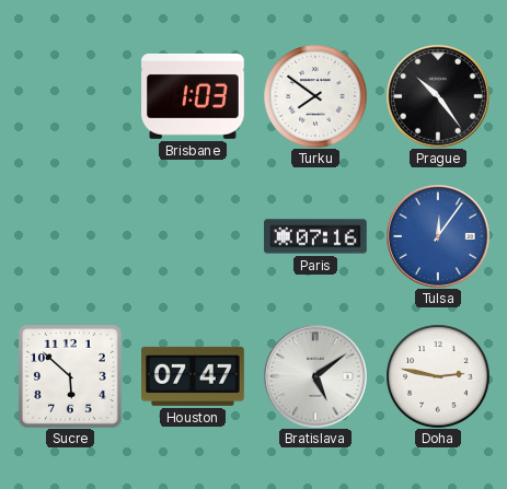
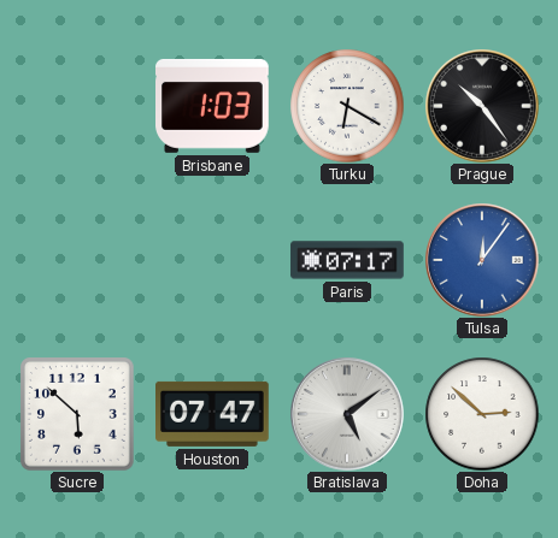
Turku: 7:51 -> 6:20 (347, 106)
Paris: 07:16 -> 07:17 (347, 260)
Doha: 2:47 -> 2:52 (482, 414)
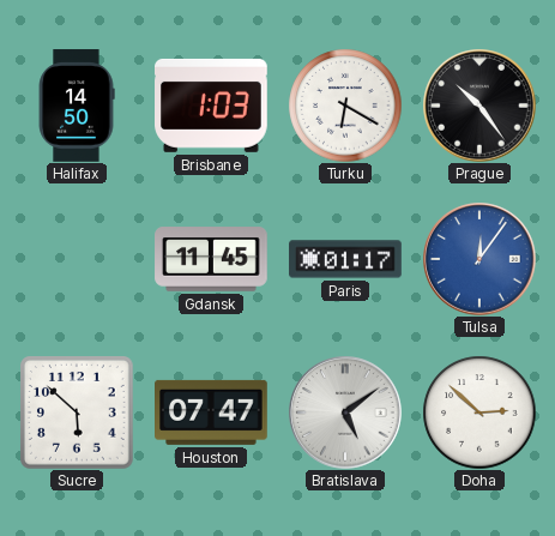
Halifax: none -> 14:50 (77, 106)
Gdansk: none -> 11:45 (211, 259)
Paris: 07:17 -> 01:17 (345, 259)
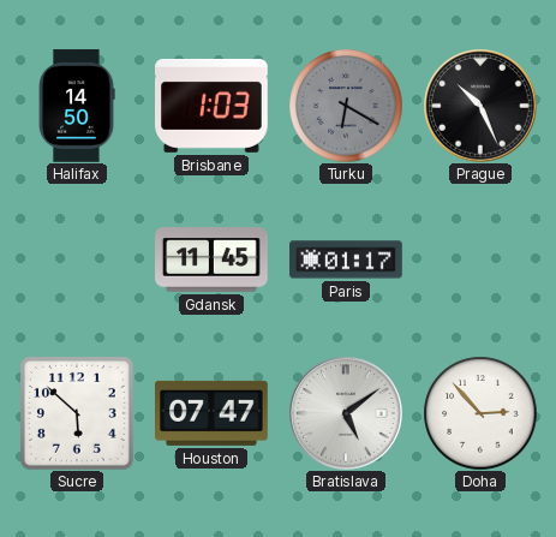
Turku dial: white -> grey (346, 106)
Prague: 10:24 -> 10:26 (480, 106)
Tulsa: 12:06 -> none (479, 259)
Doha: 2:52 -> 2:53 (480, 413)
